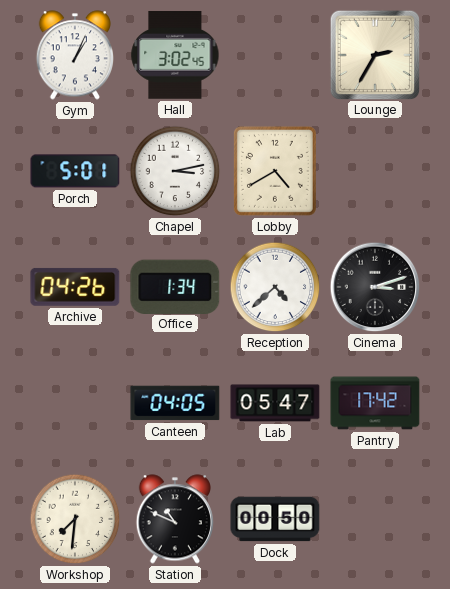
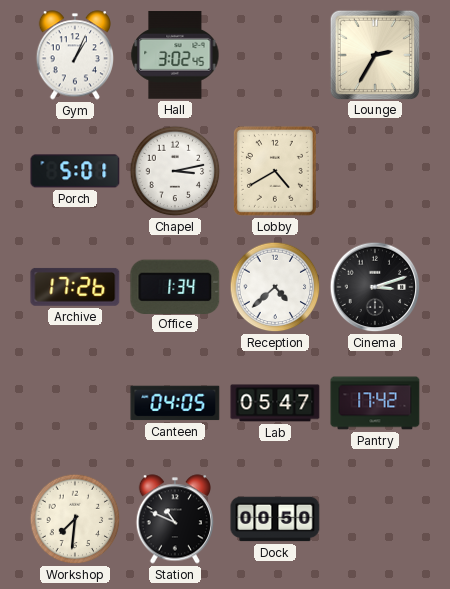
Archive: 04:26 -> 17:26 (75, 287)
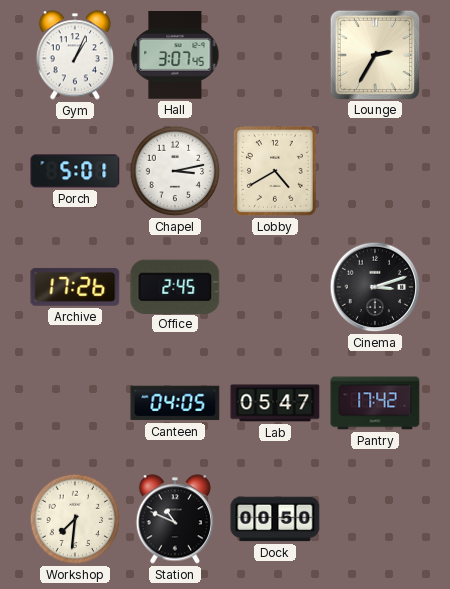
Hall: 3:02 -> 3:07 (175, 55)
Office: 1:34 -> 2:45 (175, 286)
Reception: 4:38 -> none (275, 287)
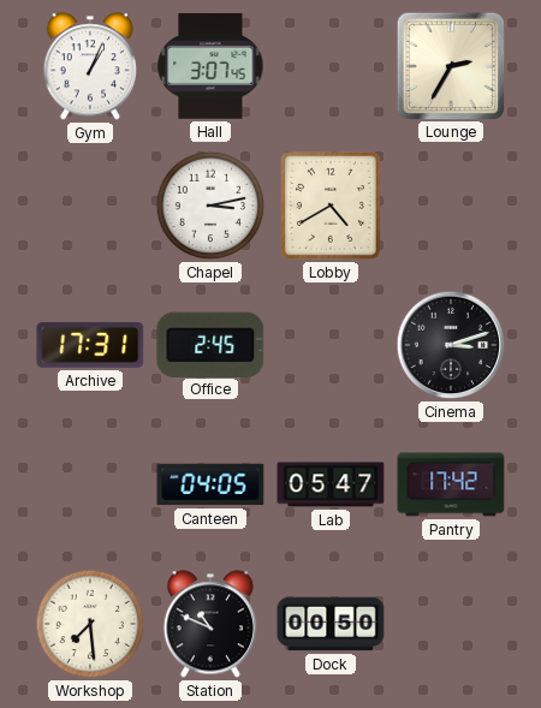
Porch: 5:01 -> none (75, 171)
Archive: 17:26 -> 17:31 (90, 345)
Workshop: 7:31 -> 7:29 (90, 624)
